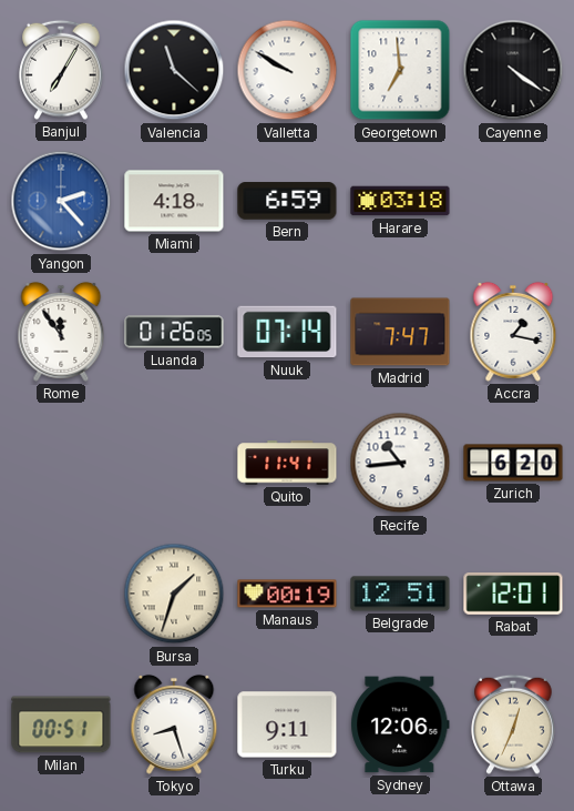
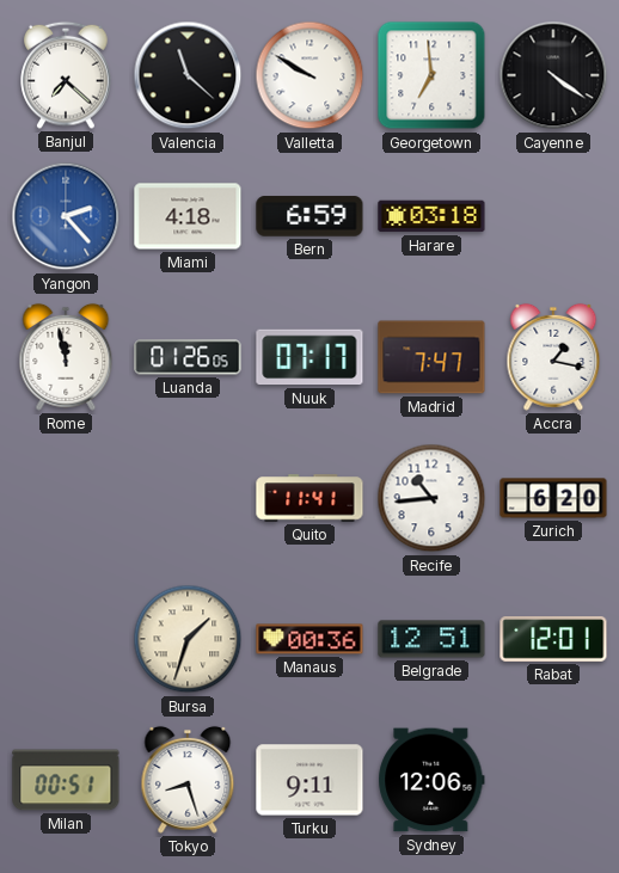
Banjul: 7:05 -> 7:22 (66, 75)
Rome: 11:54 -> 11:58 (66, 357)
Nuuk: 07:14 -> 07:17 (309, 357)
Manaus: 00:19 -> 00:36 (309, 639)
Ottawa: 12:34 -> none (513, 724)
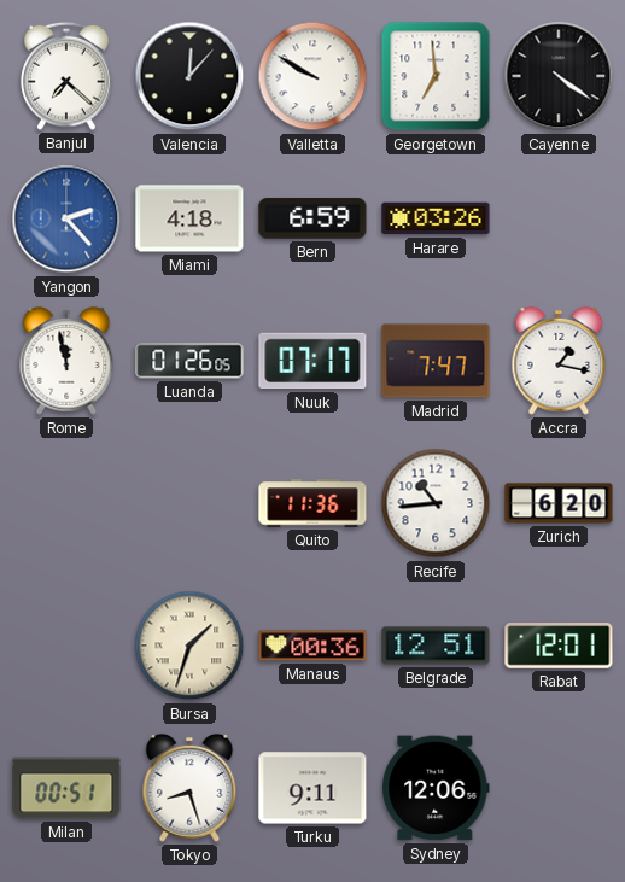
Valencia: 11:22 -> 12:07 (189, 76)
Harare: 03:18 -> 03:26 (436, 218)
Quito: 11:41 -> 11:36 (312, 503)
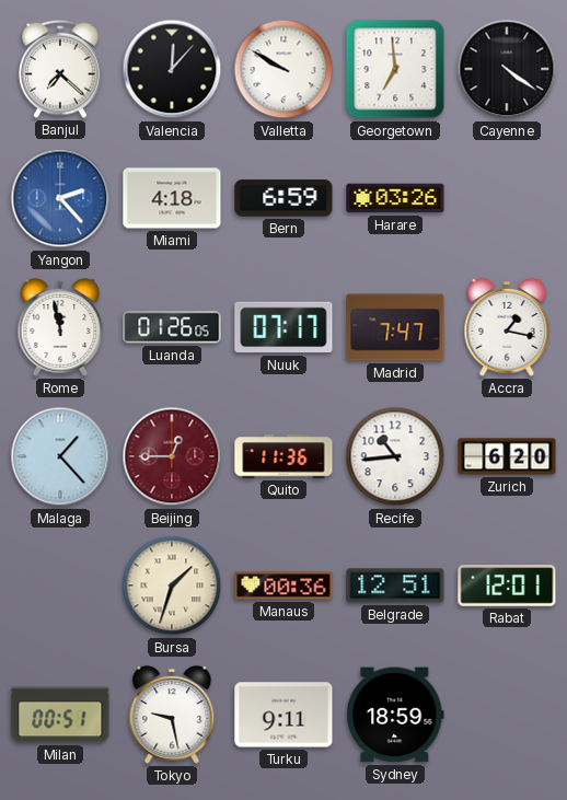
Malaga: none -> 1:23 (60, 456)
Beijing: none -> 12:45 (172, 456)
Tokyo: 8:27 -> 9:28 (172, 715)
Sydney: 12:06 -> 18:59 (395, 715)
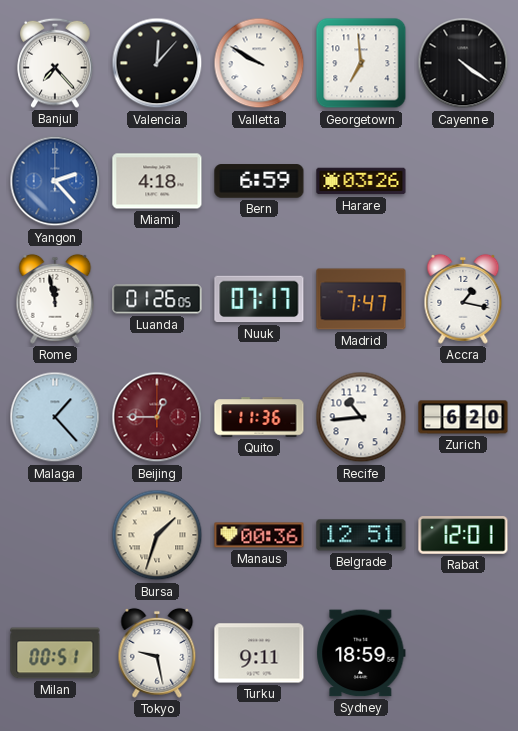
Banjul: 7:22 -> 7:23 (55, 63)
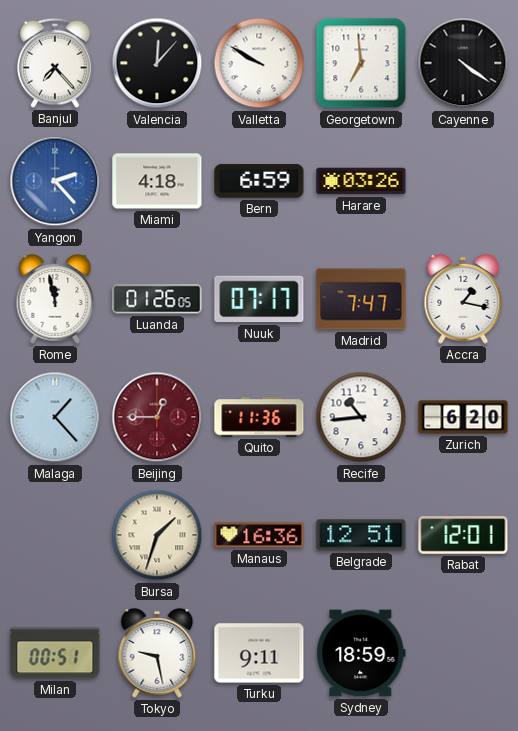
Manaus: 00:36 -> 16:36 (259, 535)
